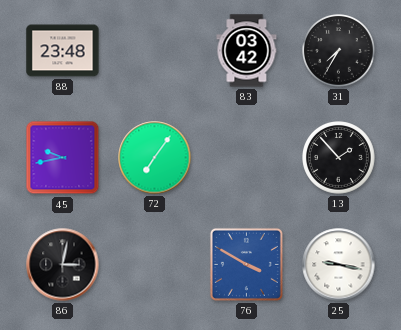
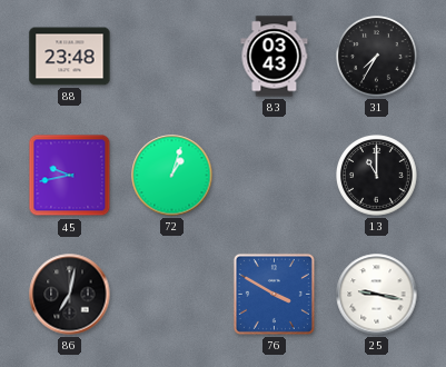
83: 03:42 -> 03:43 (275, 57)
72: 7:06 -> 1:03 (172, 176)
13: 1:53 -> 11:00 (377, 176)
86: 3:02 -> 7:02 (70, 295)
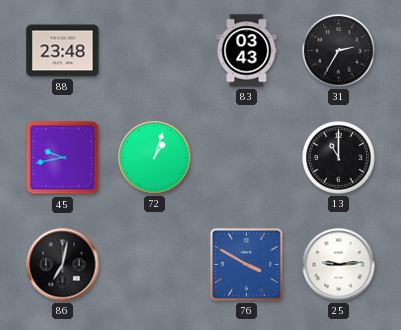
31: 7:35 -> 2:35 (339, 51)
25: 9:17 -> 9:14 (339, 265)
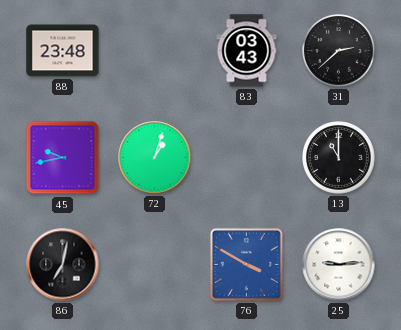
31: 2:35 -> 2:38 (339, 51)
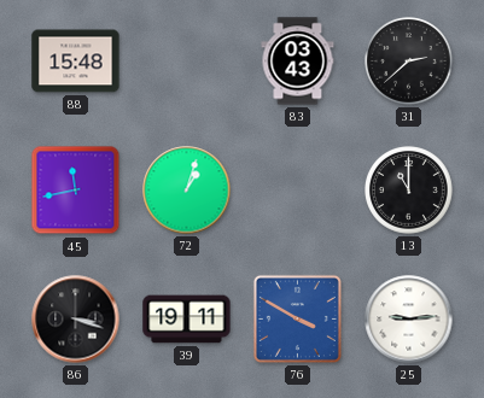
88: 23:48 -> 15:48 (76, 62)
45: 9:43 -> 11:43 (76, 191)
86: 7:02 -> 3:18 (76, 320)
39: none -> 19:11 (187, 320)
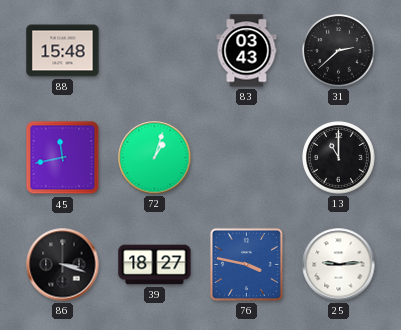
39: 19:11 -> 18:27 (155, 265)
76: 3:50 -> 3:47 (246, 264)
